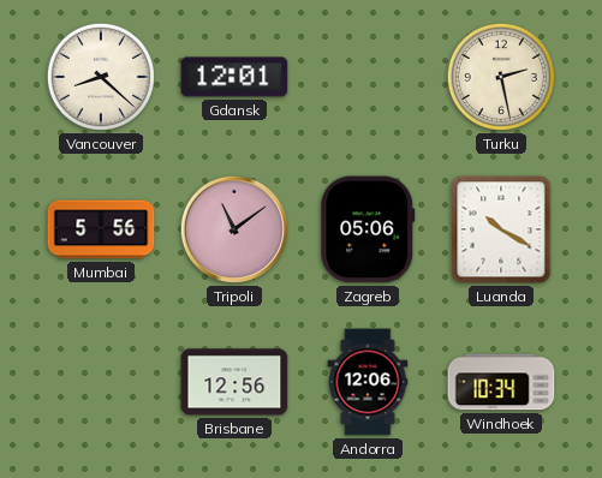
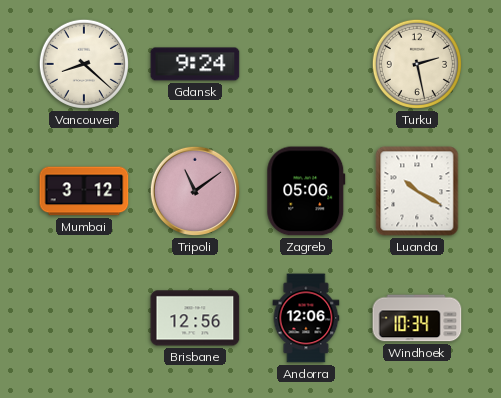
Gdansk: 12:01 -> 9:24 (195, 64)
Mumbai: 5:56 -> 3:12 (84, 191)
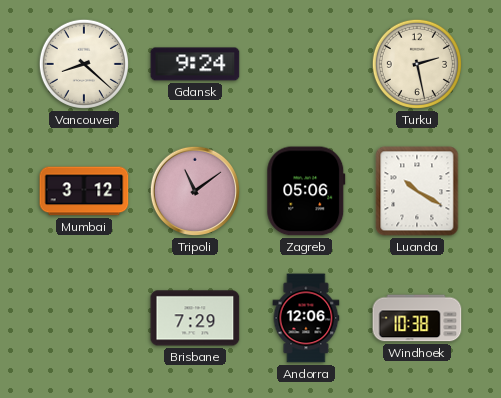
Brisbane: 12:56 -> 7:29 (195, 318)
Windhoek: 10:34 -> 10:38 (417, 318)
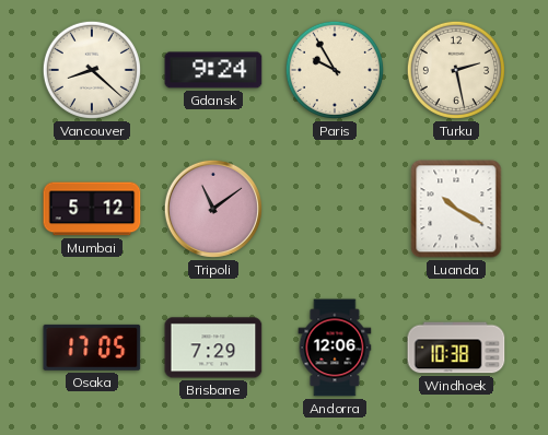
Paris: none -> 9:55 (335, 70)
Mumbai: 3:12 -> 5:12 (92, 209)
Zagreb: 05:06 -> none (306, 191)
Osaka: none -> 17:05 (92, 348)
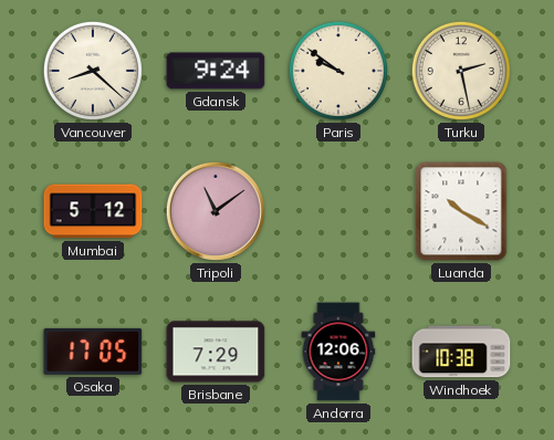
Paris: 9:55 -> 9:51 (338, 71)
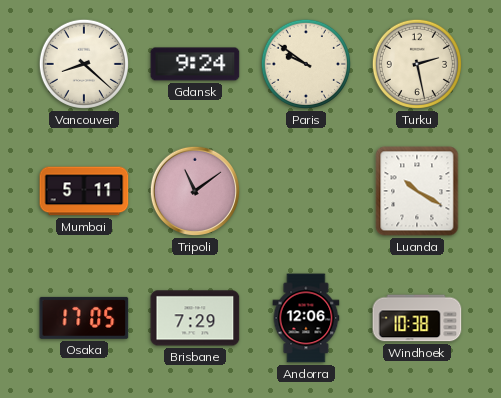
Mumbai: 5:12 -> 5:11 (84, 191)
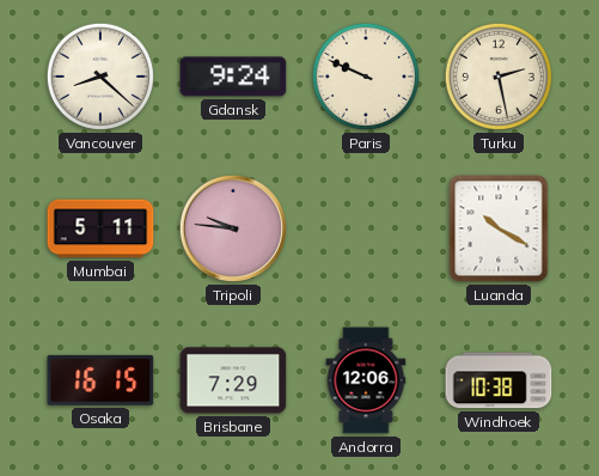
Paris: 9:51 -> 9:49 (366, 77)
Tripoli: 11:09 -> 9:46 (233, 228)
Osaka: 17:05 -> 16:15 (100, 380)
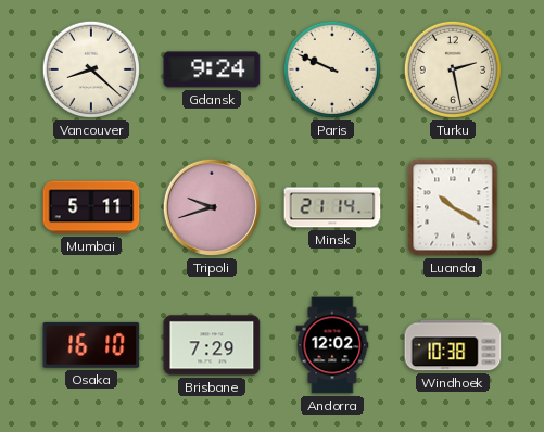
Tripoli: 9:46 -> 9:42 (212, 207)
Minsk: none -> 21:14 (332, 207)
Osaka: 16:15 -> 16:10 (91, 345)
Andorra: 12:06 -> 12:02 (332, 345)
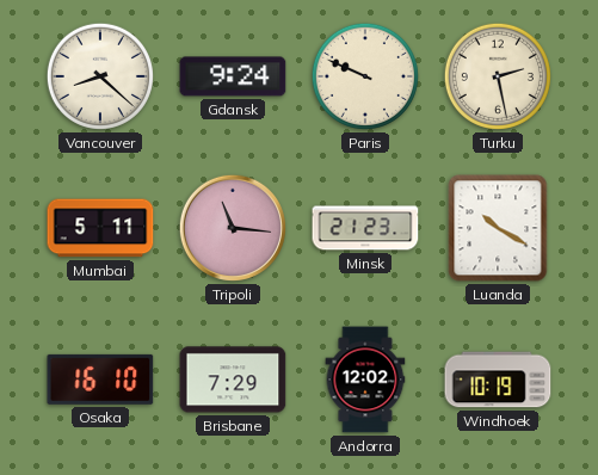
Tripoli: 9:42 -> 11:16 (233, 228)
Minsk: 21:14 -> 21:23 (365, 228)
Windhoek: 10:38 -> 10:19 (498, 380)
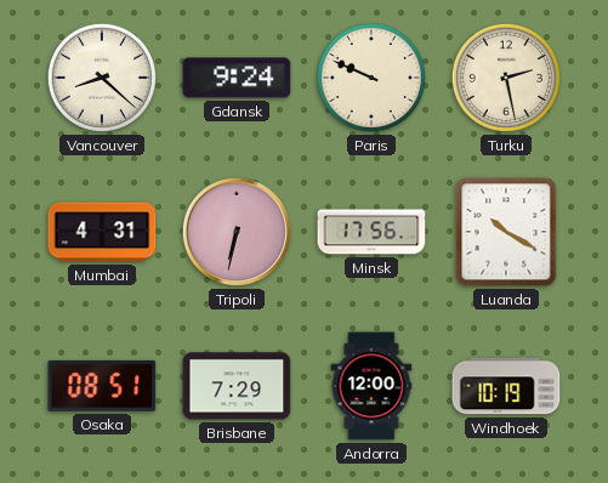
Mumbai: 5:11 -> 4:31 (102, 232)
Tripoli: 11:16 -> 6:32 (237, 232)
Minsk: 21:23 -> 17:56 (371, 232)
Osaka: 16:10 -> 08:51 (102, 386)
Andorra: 12:02 -> 12:00 (371, 386)
